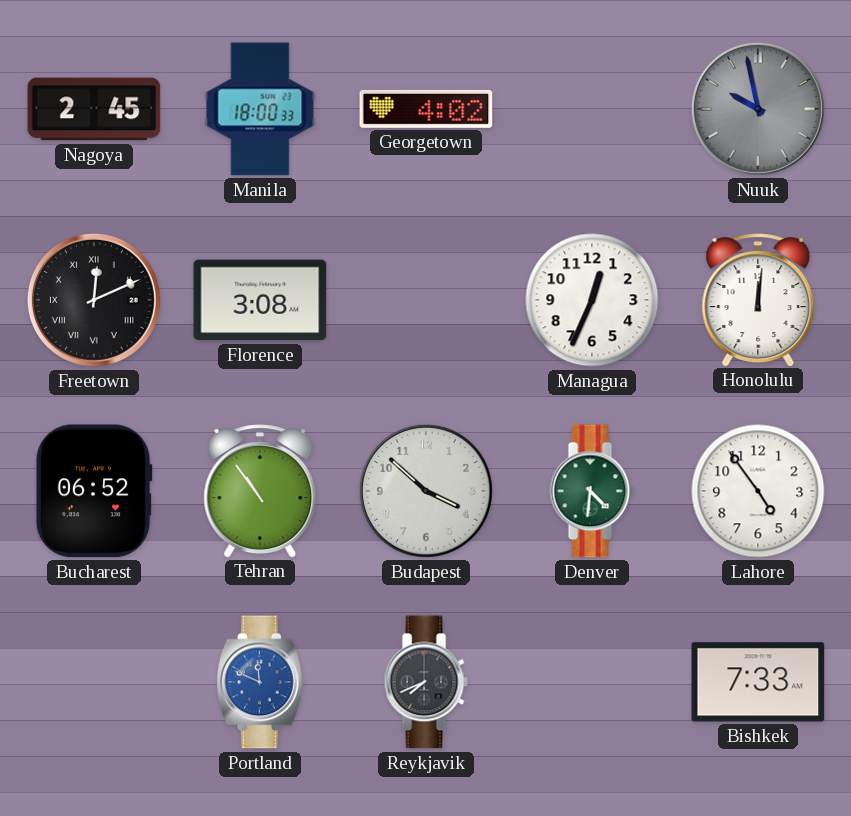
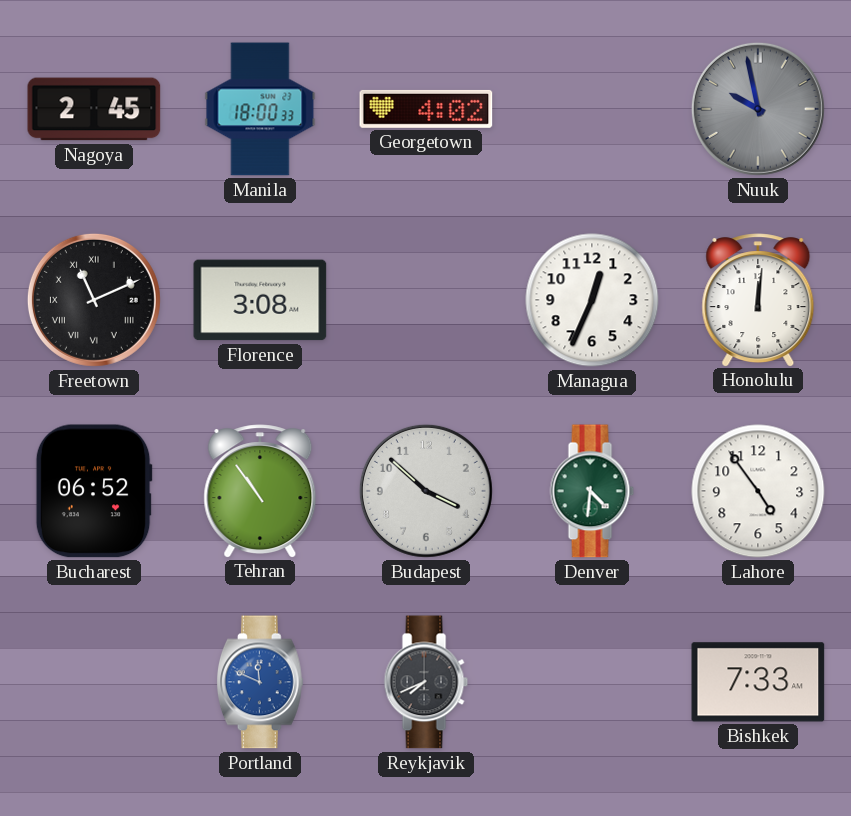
Freetown: 12:11 -> 11:11 (94, 300)
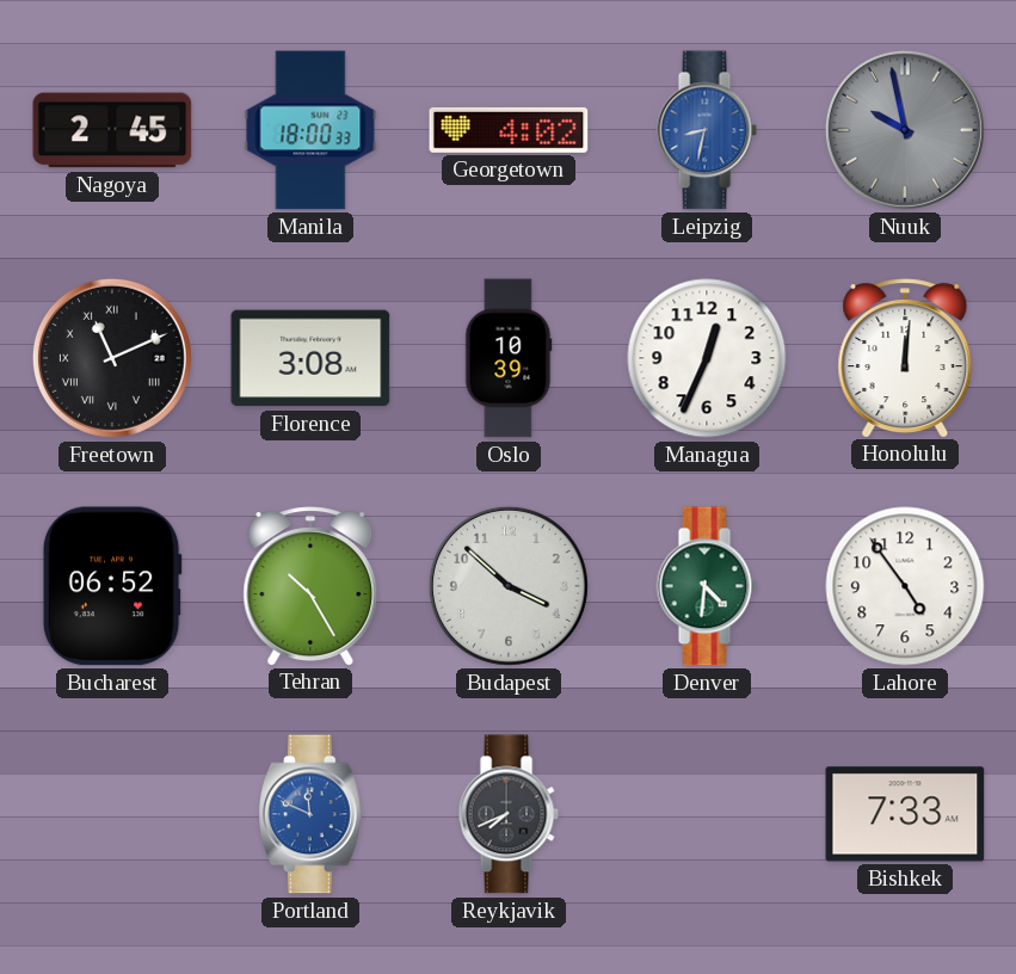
Leipzig: none -> 8:32 (707, 130)
Oslo: none -> 10:39 (509, 358)
Tehran: 10:54 -> 10:25 (310, 586)
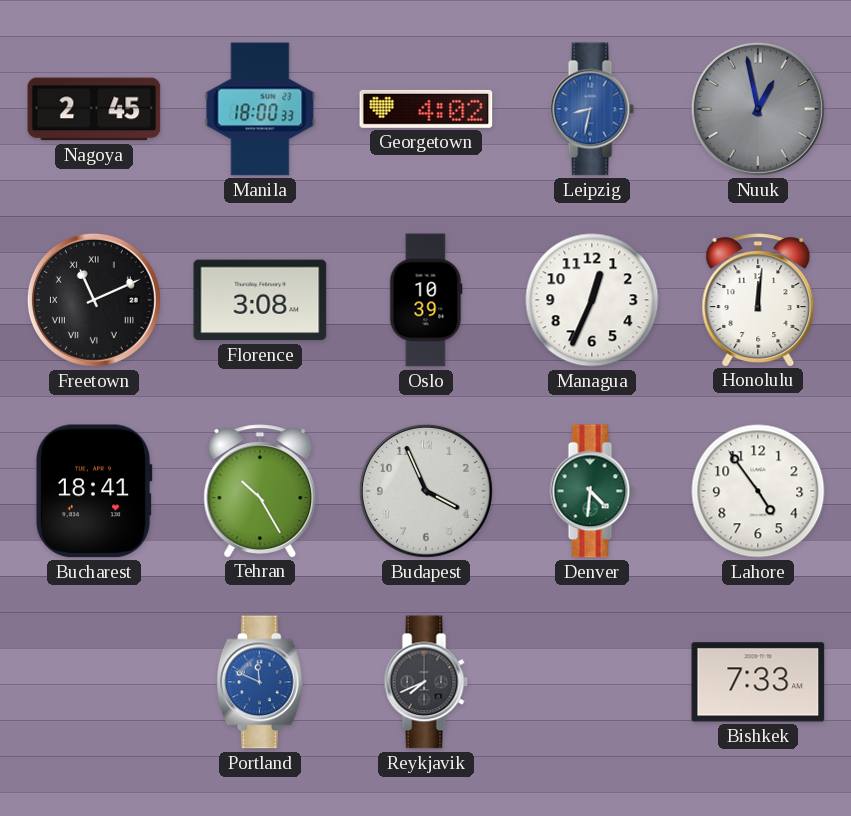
Nuuk: 9:58 -> 12:58 (758, 109)
Bucharest: 06:52 -> 18:41 (94, 491)
Budapest: 3:52 -> 3:56 (426, 491)
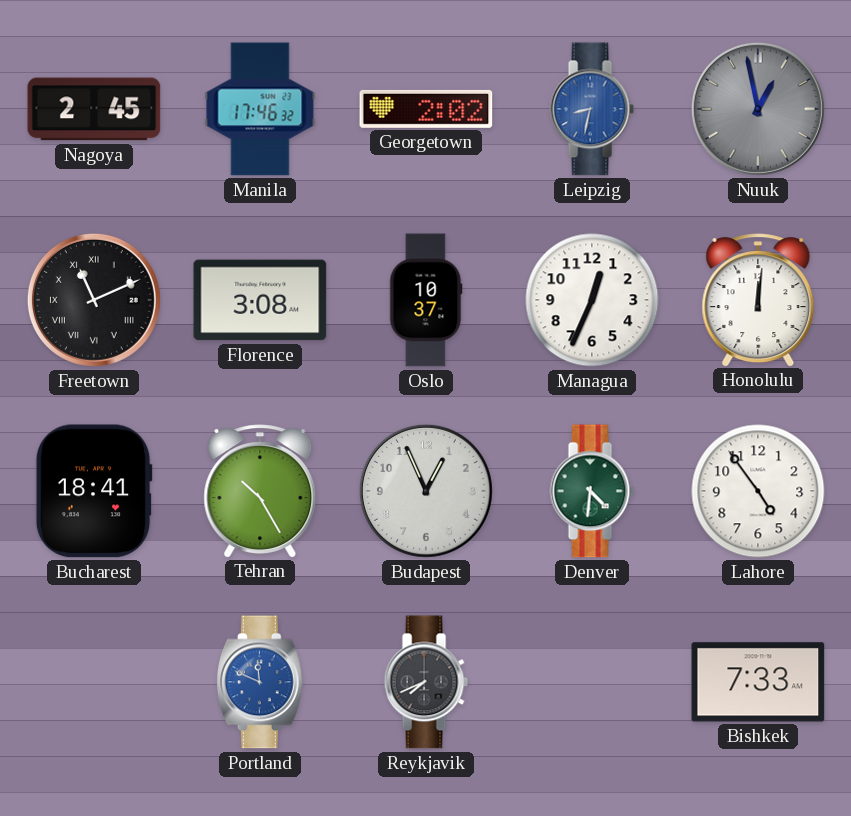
Manila: 18:00 -> 17:46 (260, 109)
Georgetown: 4:02 -> 2:02 (426, 109)
Oslo: 10:39 -> 10:37 (426, 300)
Budapest: 3:56 -> 12:56 (426, 491)
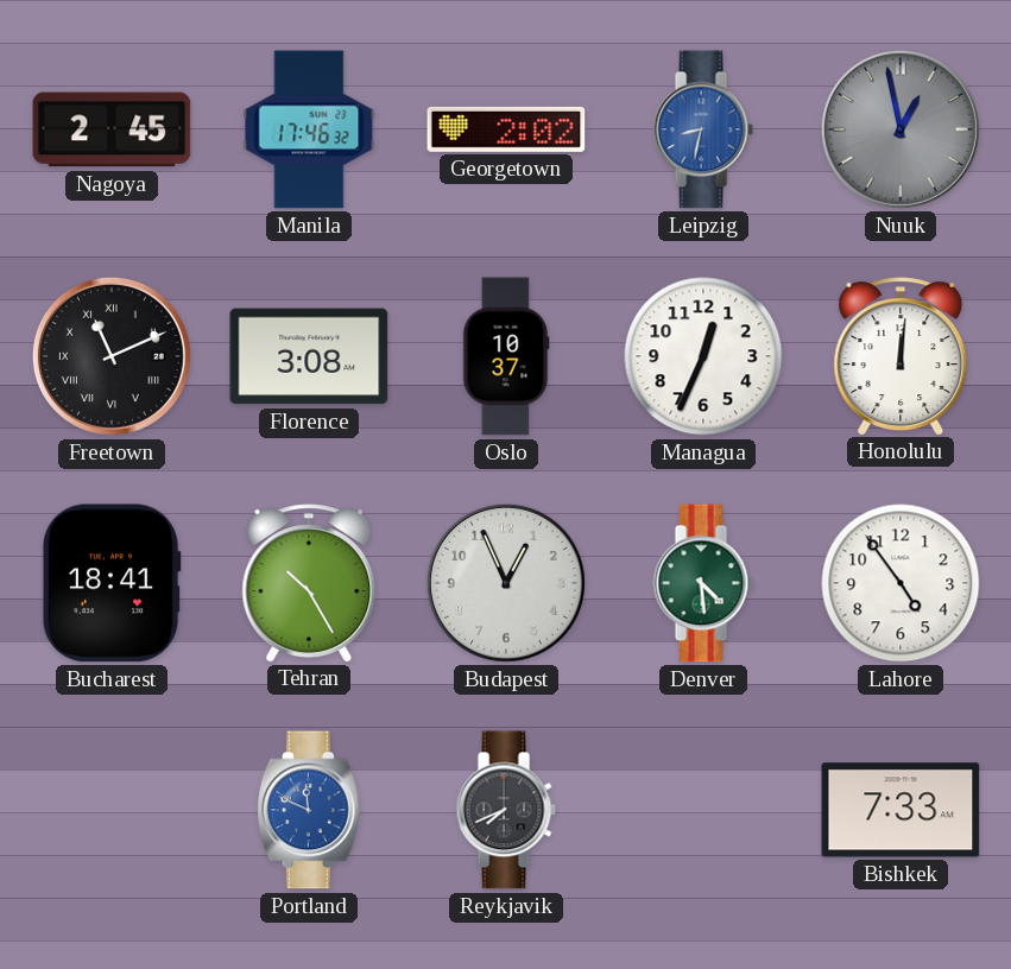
Denver: 4:31 -> 4:29 (703, 583)
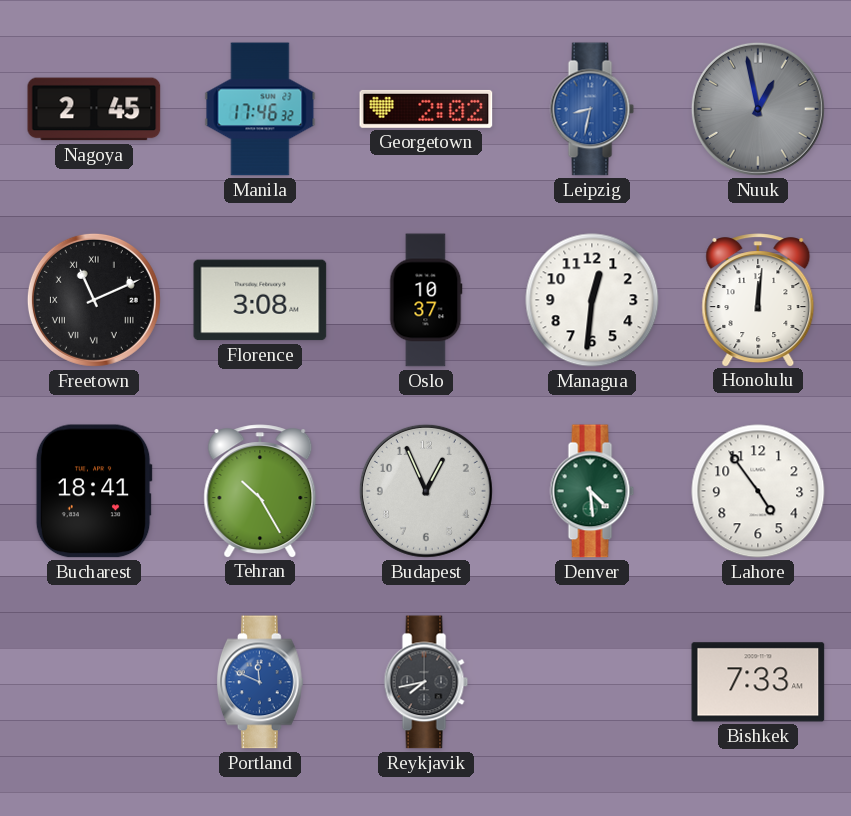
Managua: 12:34 -> 12:31 (592, 300)
Reykjavik: 7:41 -> 7:43 (426, 682)
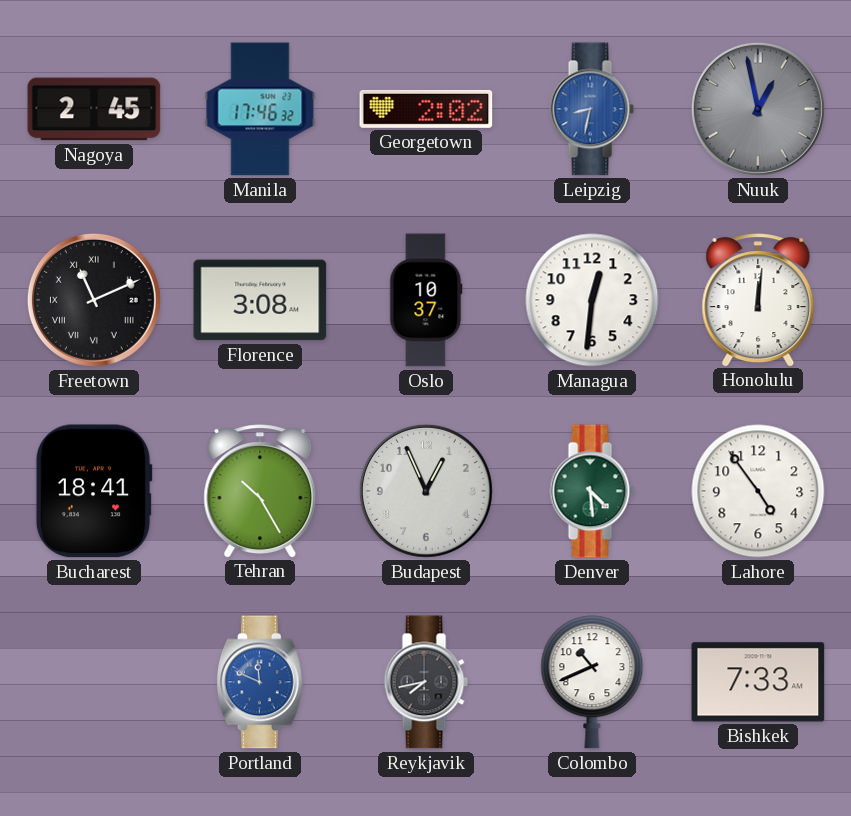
Colombo: none -> 10:41 (592, 682)
